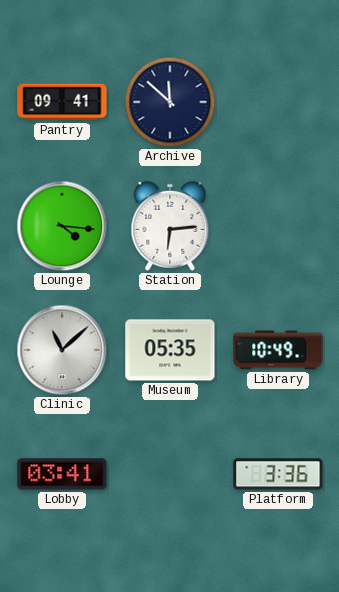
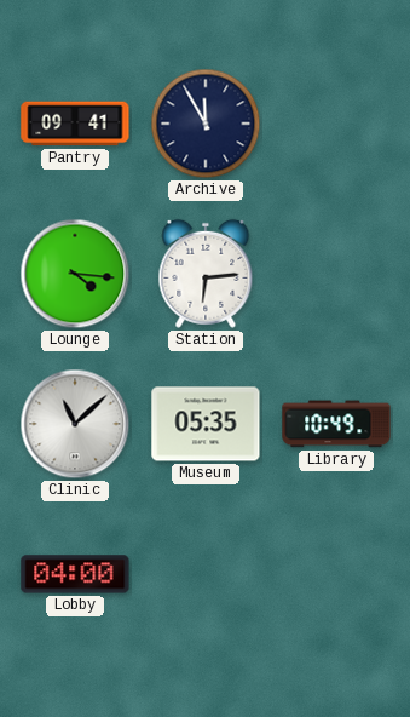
Archive: 11:52 -> 11:55 (206, 124)
Lobby: 03:41 -> 04:00 (75, 574)
Platform: 3:36 -> none (278, 474)
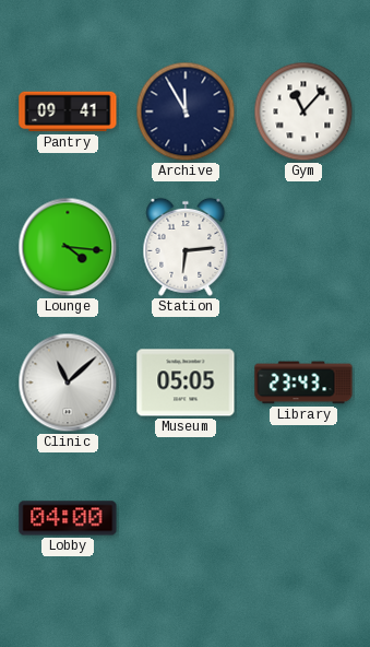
Gym: none -> 11:07 (303, 111)
Museum: 05:35 -> 05:05 (186, 383)
Library: 10:49 -> 23:43 (303, 383)
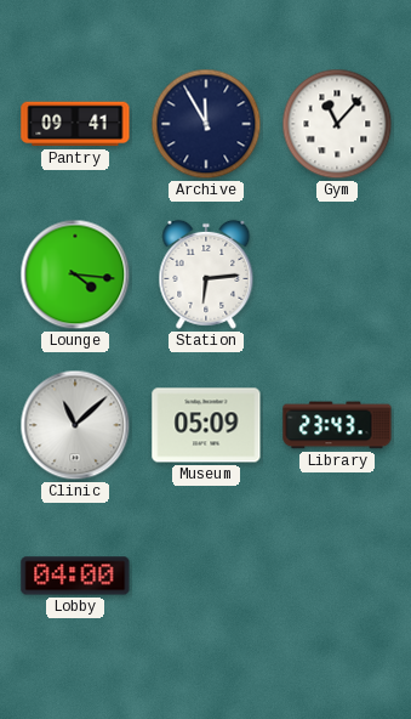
Museum: 05:05 -> 05:09 (206, 425)
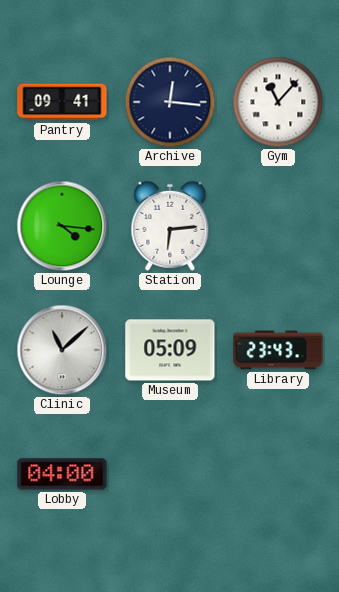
Archive: 11:55 -> 12:16 (170, 102)
